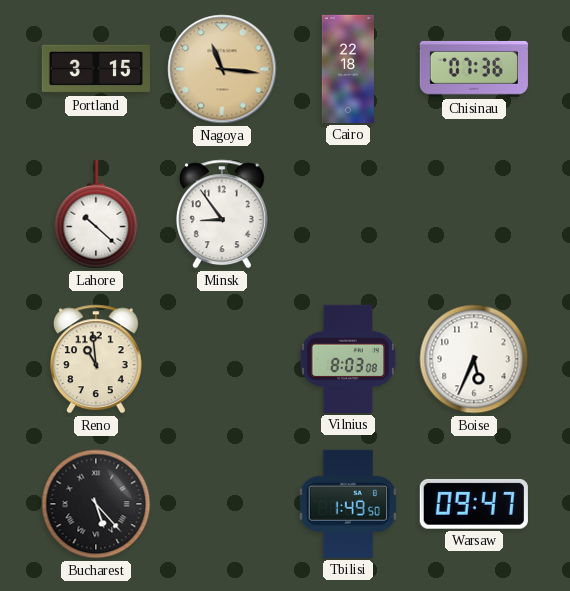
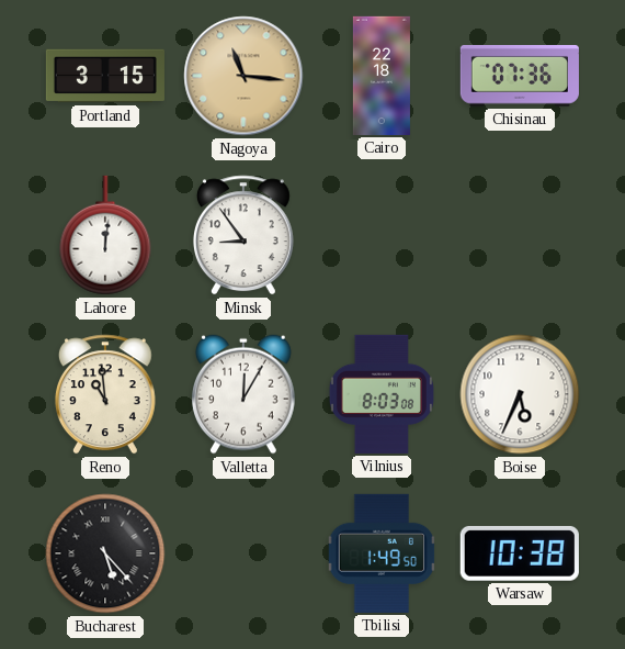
Lahore: 10:22 -> 12:01 (105, 235)
Valletta: none -> 12:05 (245, 394)
Warsaw: 09:47 -> 10:38 (520, 553)
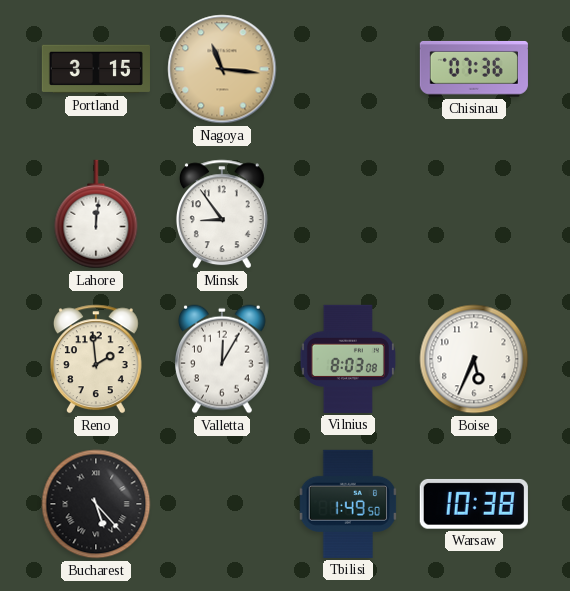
Cairo: 22:18 -> none (382, 76)
Reno: 10:59 -> 1:59 (96, 359)
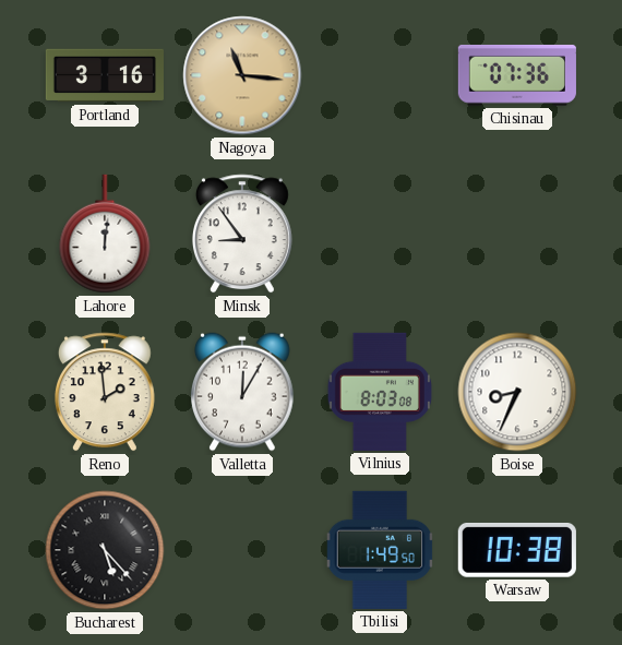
Portland: 3:15 -> 3:16 (105, 75)
Boise: 5:34 -> 8:34 (517, 392)
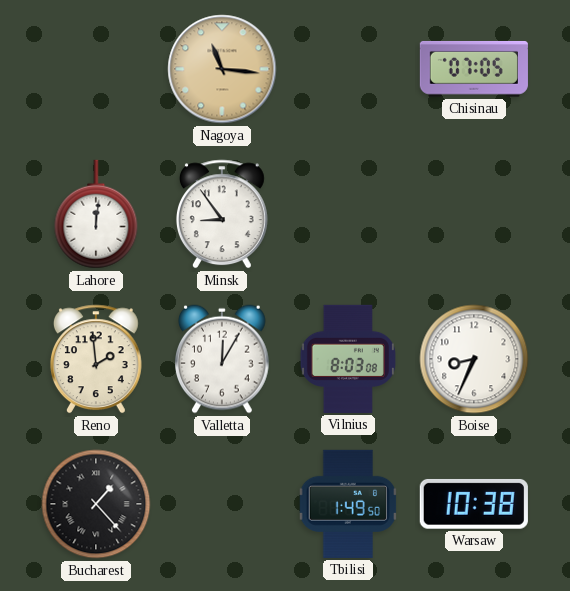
Portland: 3:16 -> none (105, 75)
Chisinau: 07:36 -> 07:05 (474, 69)
Bucharest: 5:23 -> 1:23 (96, 504)
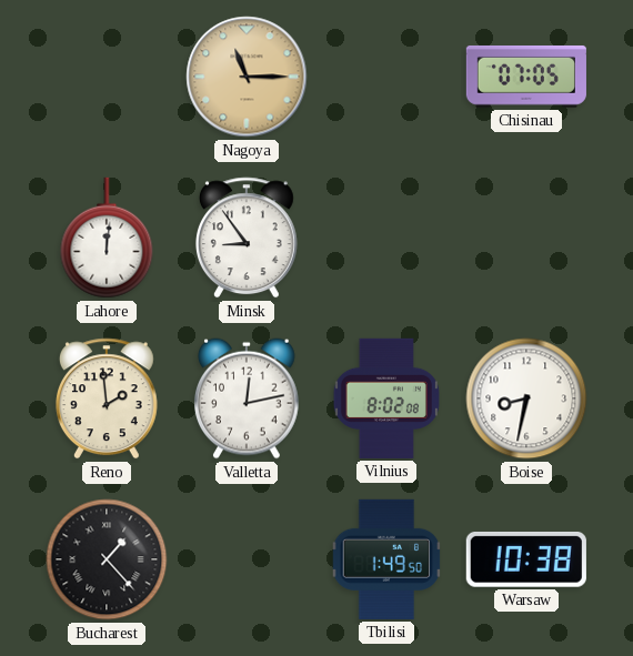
Nagoya: 11:16 -> 11:15 (247, 77)
Valletta: 12:05 -> 12:13 (248, 398)
Vilnius: 8:03 -> 8:02 (386, 398)
Boise: 8:34 -> 8:32 (526, 398)
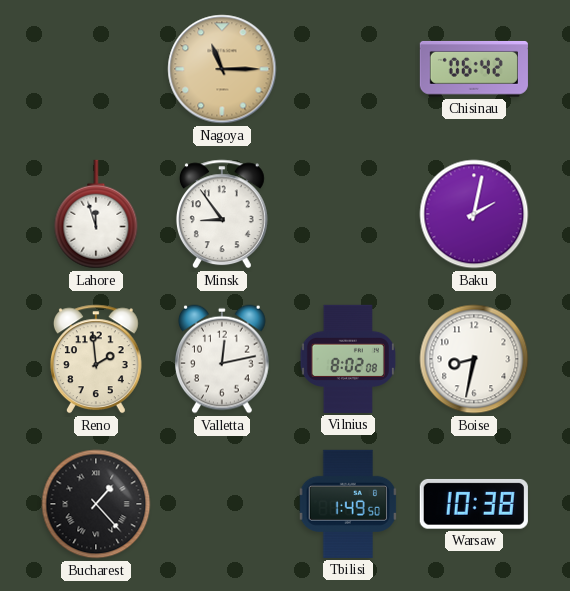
Chisinau: 07:05 -> 06:42 (474, 69)
Lahore: 12:01 -> 11:57 (96, 214)
Baku: none -> 2:02 (474, 214)
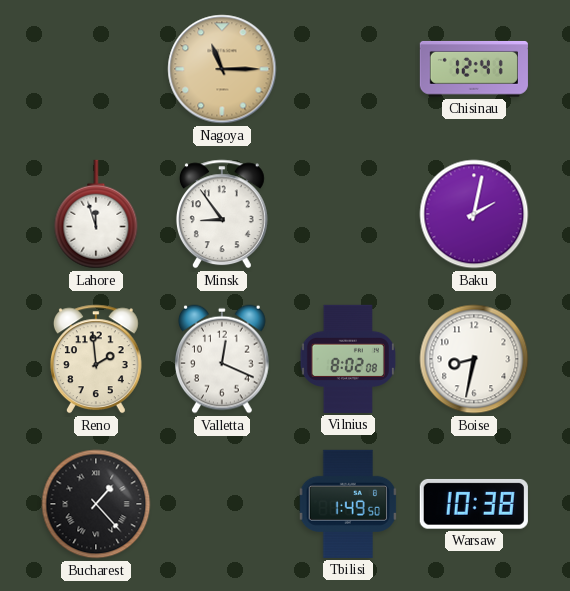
Chisinau: 06:42 -> 12:41 (474, 69)
Valletta: 12:13 -> 12:19 (223, 359)
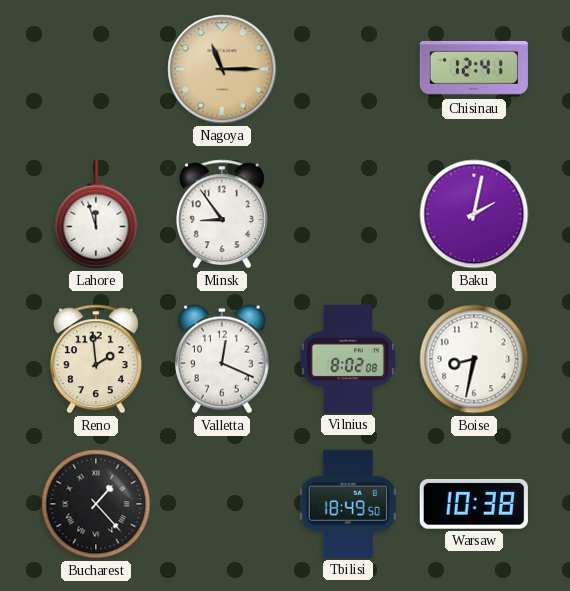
Tbilisi: 1:49 -> 18:49 (348, 504)
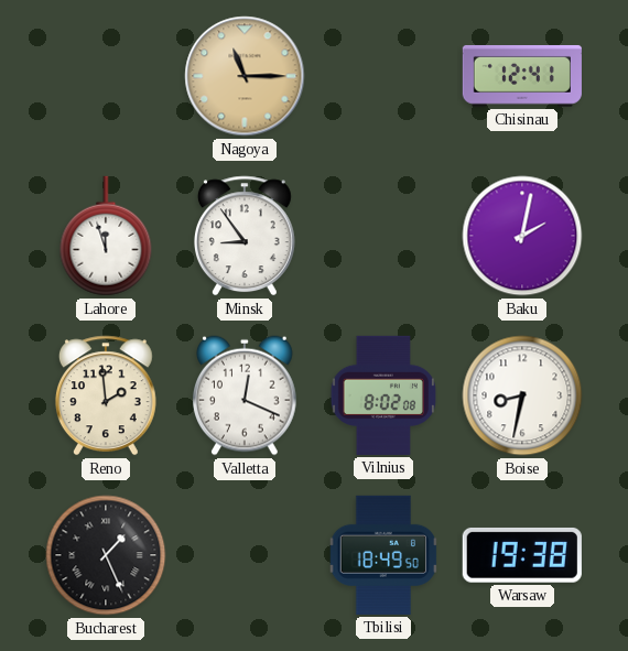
Bucharest: 1:23 -> 1:26 (106, 555)
Warsaw: 10:38 -> 19:38 (522, 555)
